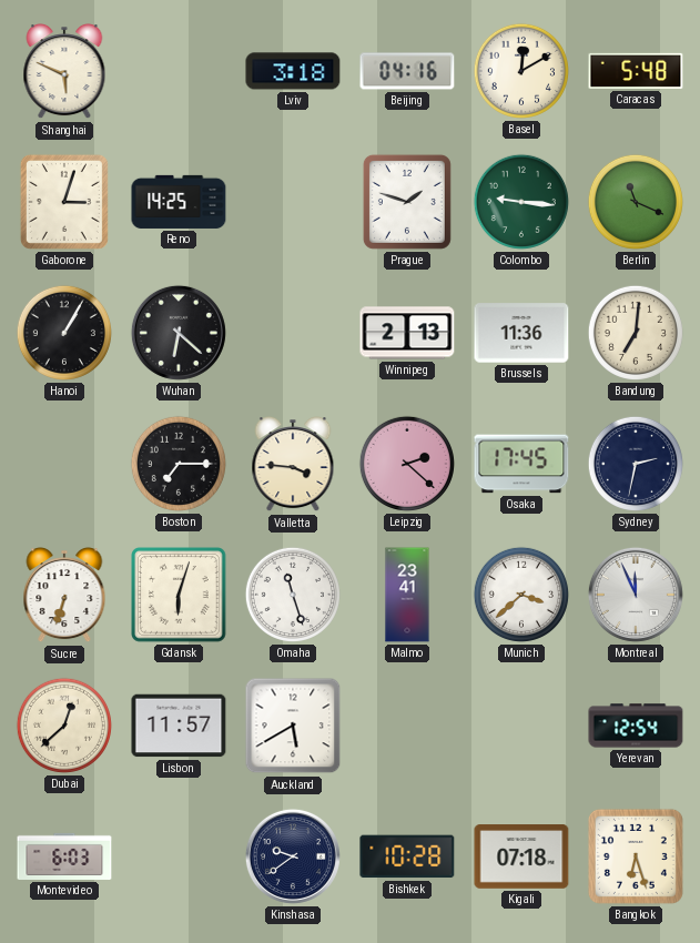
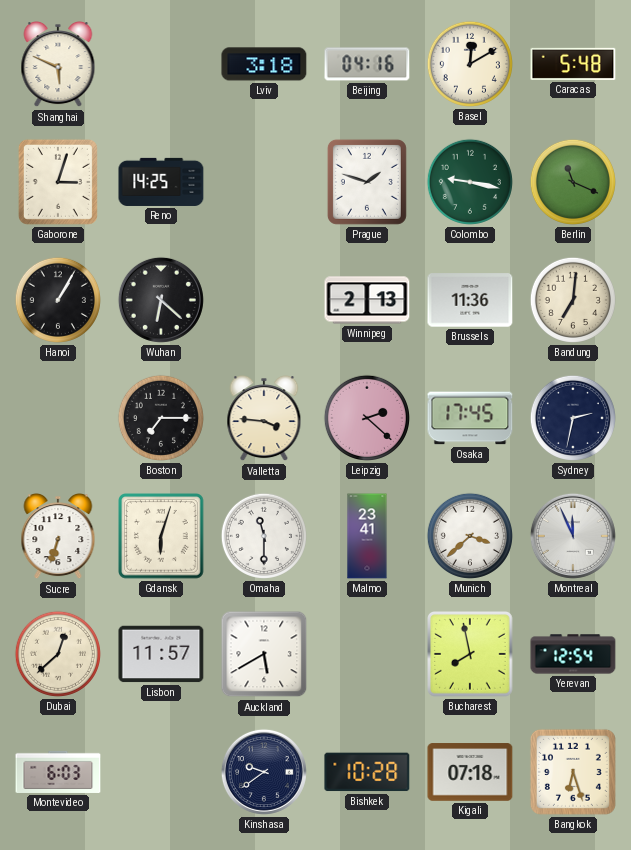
Colombo: 9:16 -> 9:17 (470, 182)
Omaha: 11:27 -> 11:30 (264, 536)
Bucharest: none -> 7:58 (471, 655)
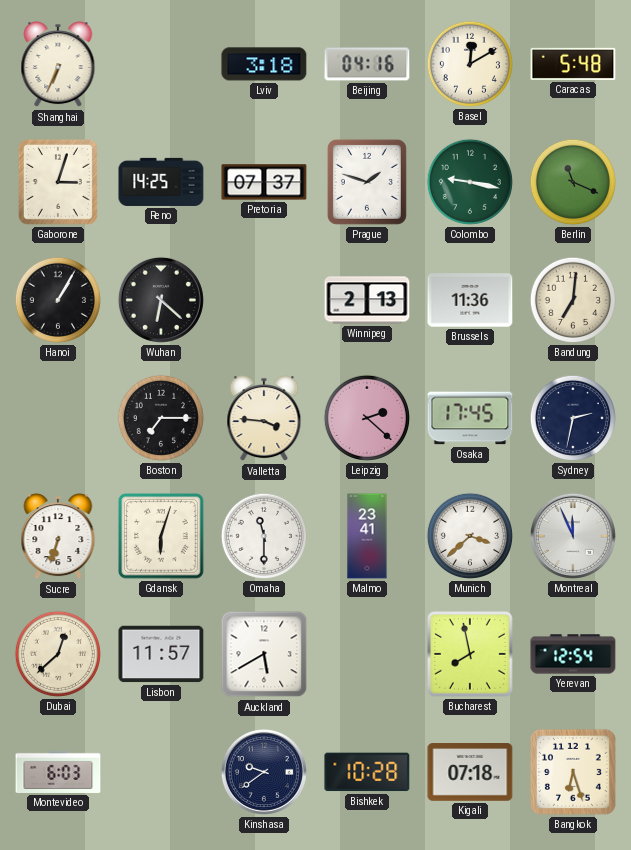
Shanghai: 5:49 -> 6:34 (58, 65)
Pretoria: none -> 07:37 (264, 182)
